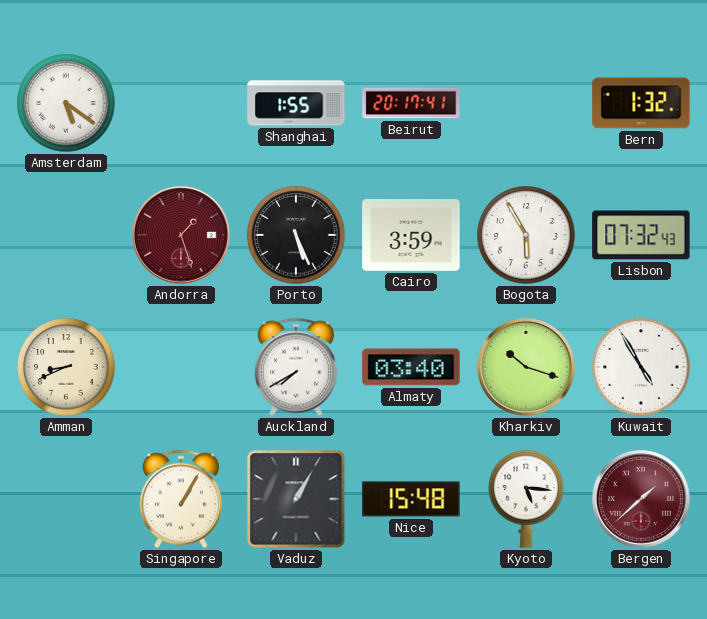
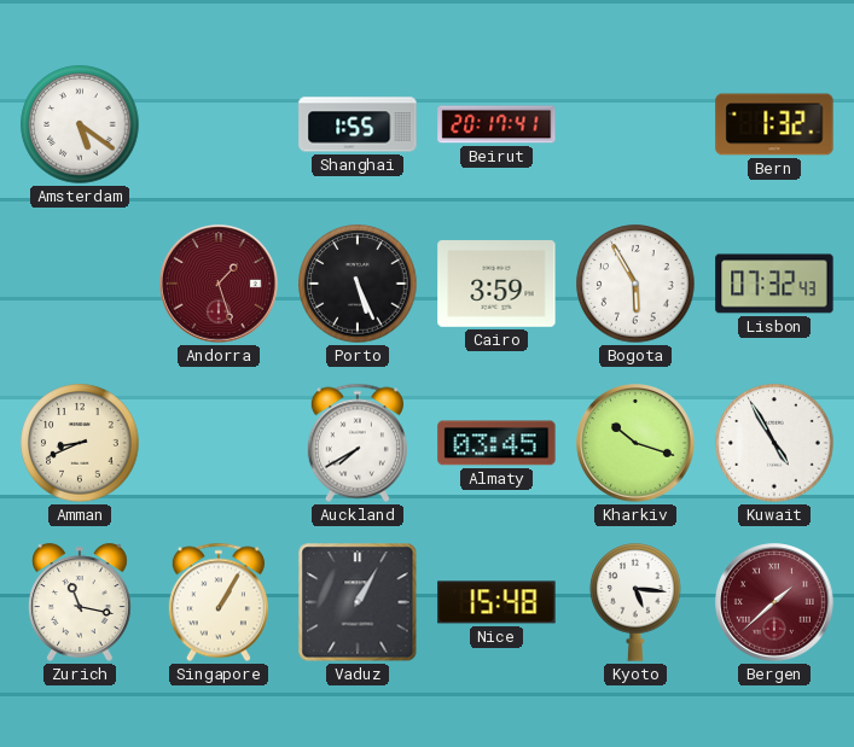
Almaty: 03:40 -> 03:45 (496, 443)
Zurich: none -> 11:17 (81, 602)
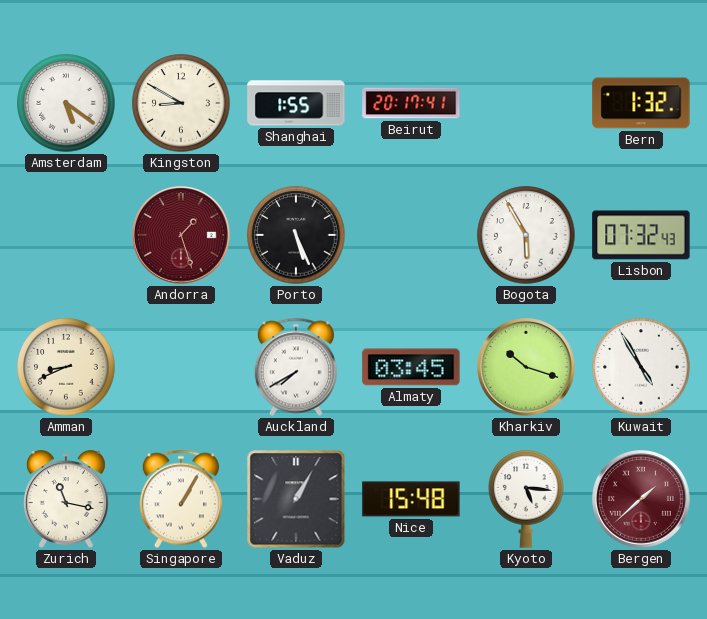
Kingston: none -> 8:50 (181, 103)
Cairo: 3:59 -> none (496, 285)
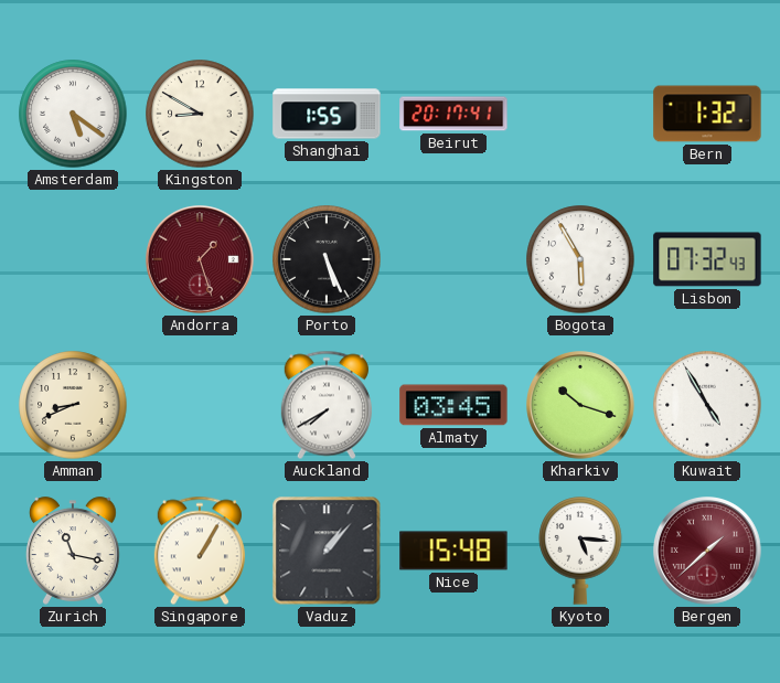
Vaduz: 1:05 -> 1:07 (327, 551)
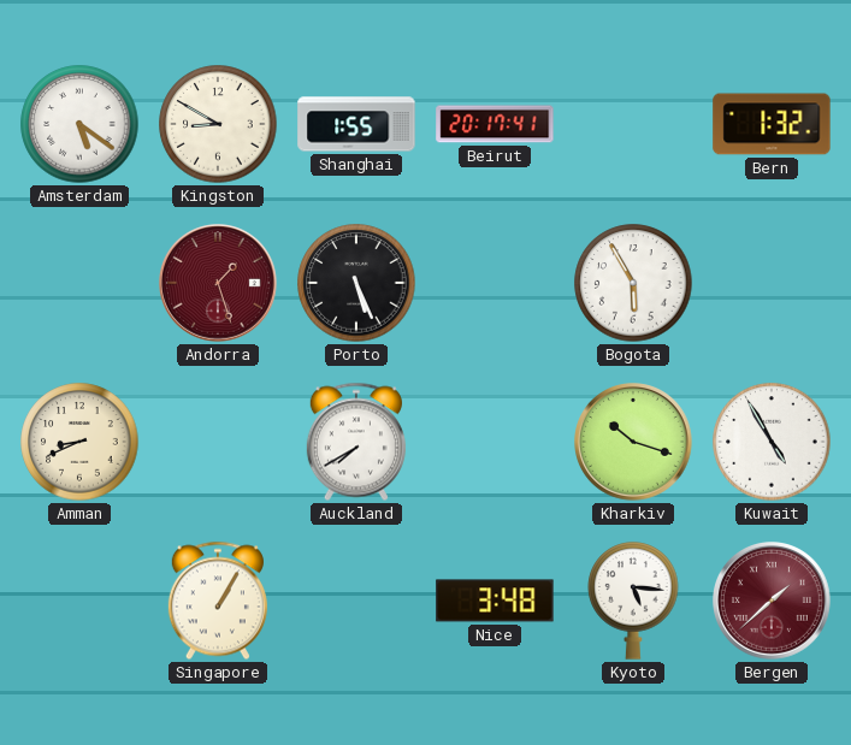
Lisbon: 07:32 -> none (707, 259)
Almaty: 03:45 -> none (453, 405)
Zurich: 11:17 -> none (74, 551)
Vaduz: 1:07 -> none (327, 551)
Nice: 15:48 -> 3:48 (495, 601)
